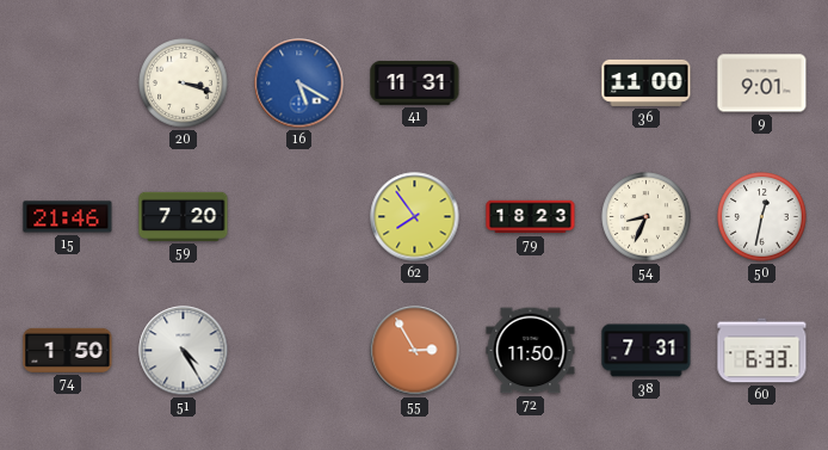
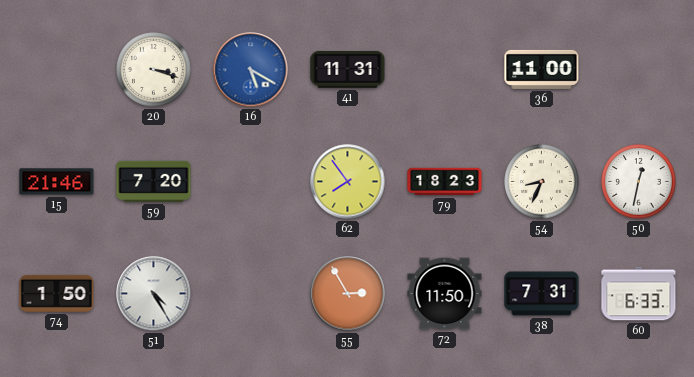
9: 9:01 -> none (762, 84)
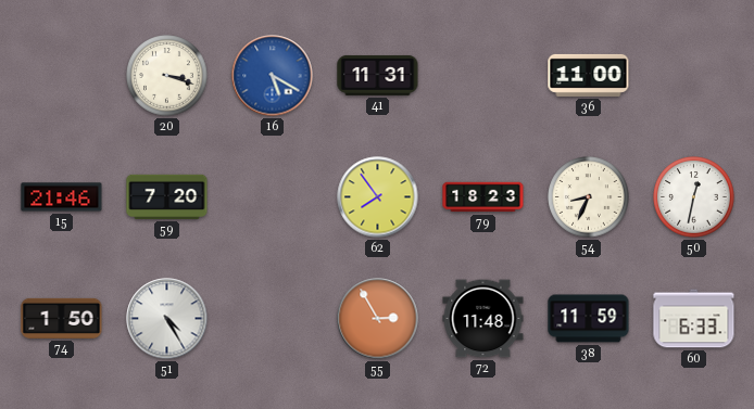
72: 11:50 -> 11:48 (483, 319)
38: 7:31 -> 11:59 (589, 319)
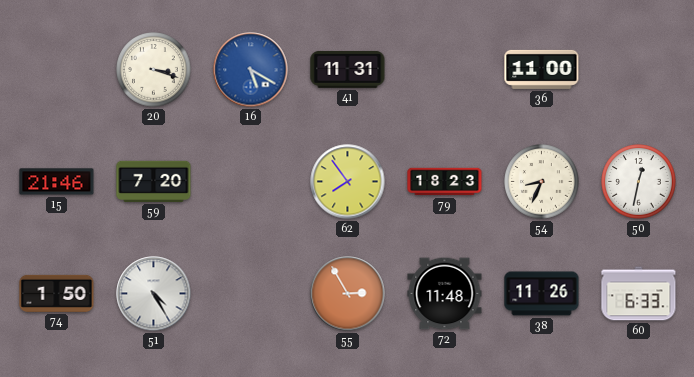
38: 11:59 -> 11:26 (542, 294)
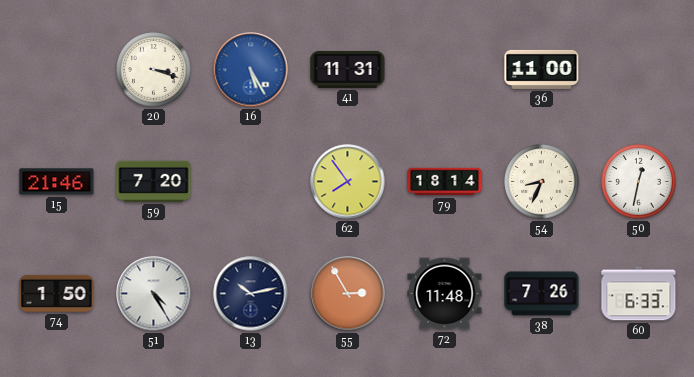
16: 5:20 -> 5:25 (251, 70)
79: 18:23 -> 18:14 (445, 182)
13: none -> 10:13 (251, 294)
38: 11:26 -> 7:26 (542, 294)
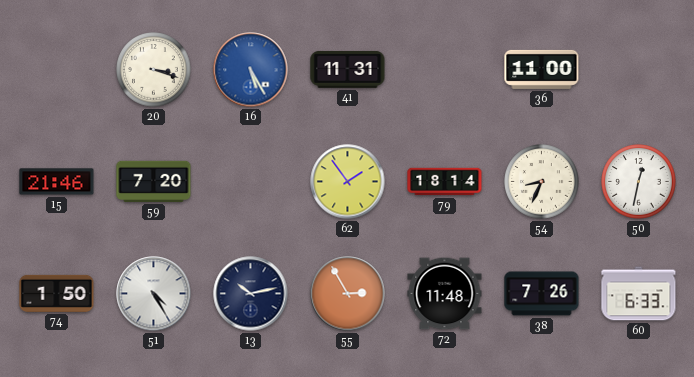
62: 7:54 -> 1:54 (348, 182)
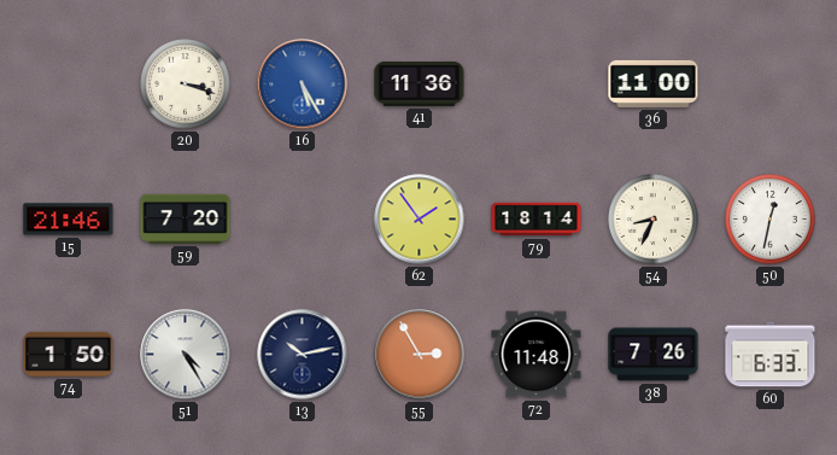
41: 11:31 -> 11:36 (420, 83)
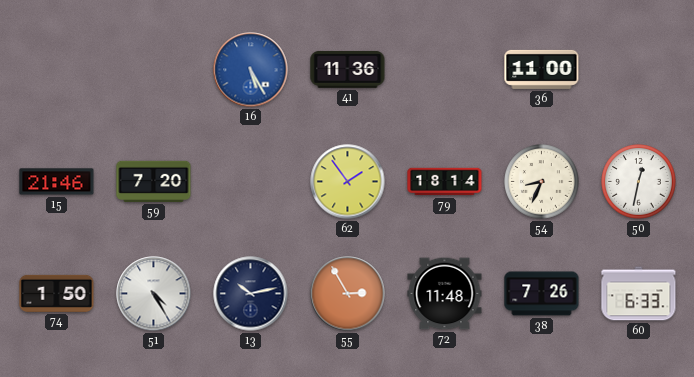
20: 3:18 -> none (186, 84)
